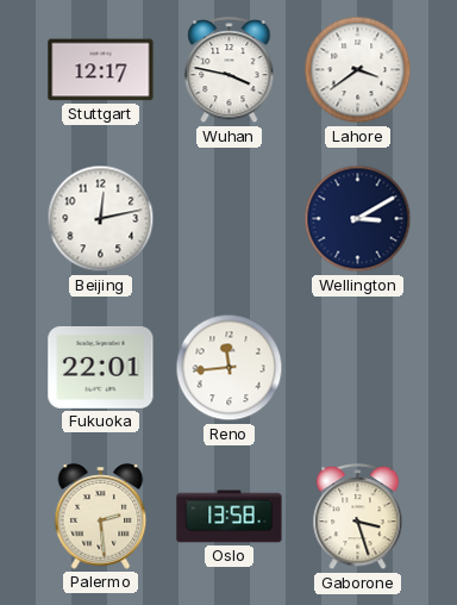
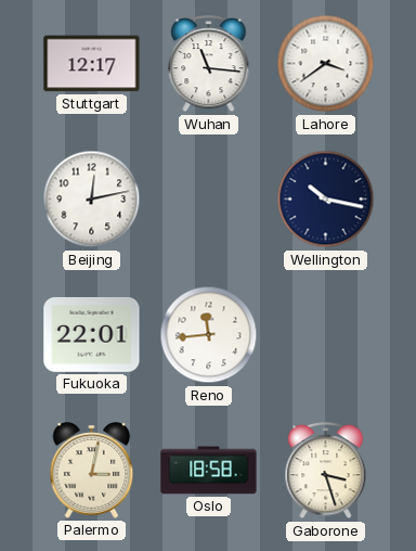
Wuhan: 3:47 -> 11:16 (209, 64)
Wellington: 3:10 -> 10:17 (326, 200)
Palermo: 2:29 -> 3:02 (92, 471)
Oslo: 13:58 -> 18:58 (209, 471)
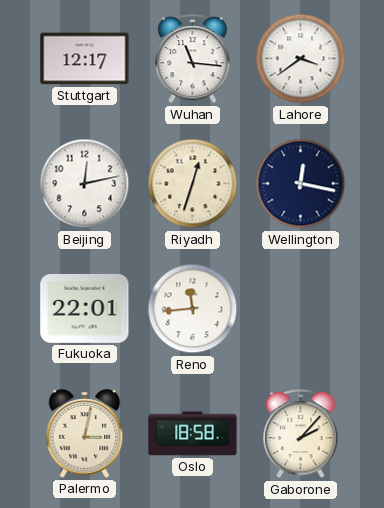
Riyadh: none -> 12:33 (193, 184)
Wellington: 10:17 -> 12:17 (301, 184)
Gaborone: 3:27 -> 2:07 (301, 434)
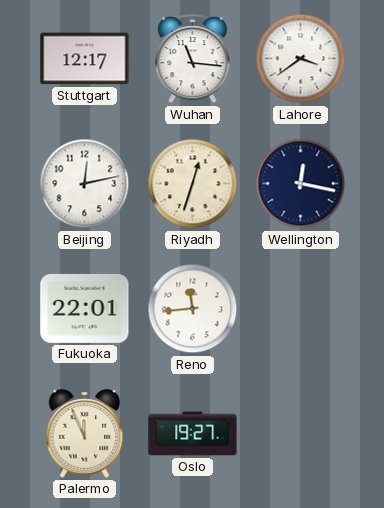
Palermo: 3:02 -> 11:56 (85, 434)
Oslo: 18:58 -> 19:27 (193, 434)
Gaborone: 2:07 -> none (301, 434)
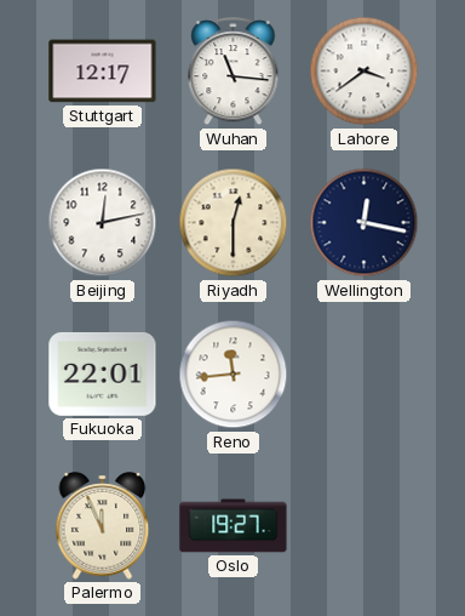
Riyadh: 12:33 -> 12:30 (234, 223)
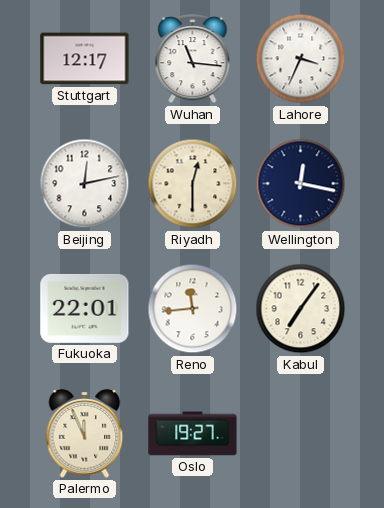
Lahore: 3:39 -> 3:34 (301, 59)
Kabul: none -> 7:06 (301, 309)
